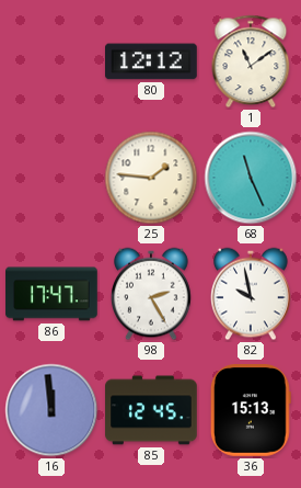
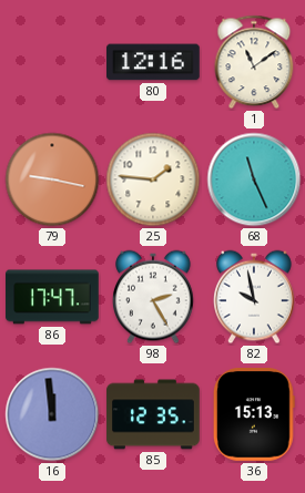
80: 12:12 -> 12:16 (154, 62)
79: none -> 9:17 (52, 179)
85: 12:45 -> 12:35 (153, 414)
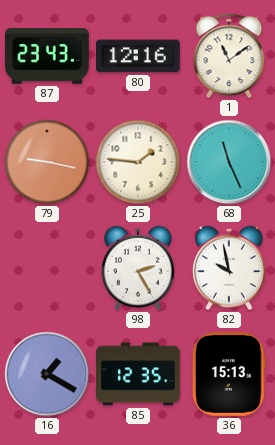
87: none -> 23:43 (47, 56)
86: 17:47 -> none (52, 297)
16: 11:59 -> 1:20 (47, 374)
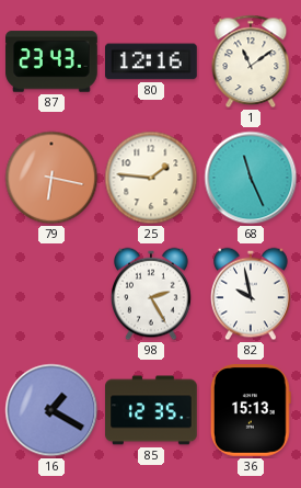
79: 9:17 -> 6:17 (51, 178)
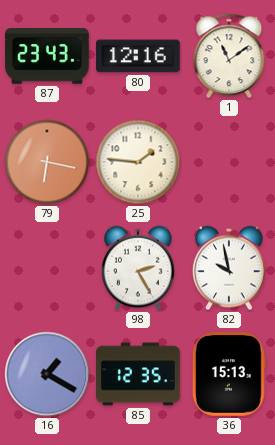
68: 11:26 -> none (251, 178)
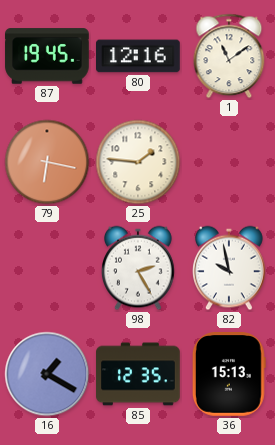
87: 23:43 -> 19:45 (47, 56)
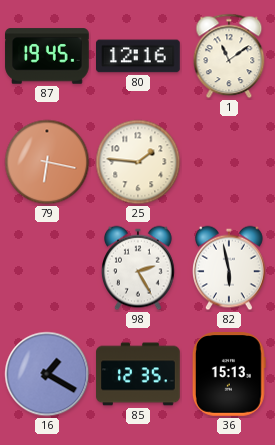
82: 9:58 -> 5:58 (230, 268)
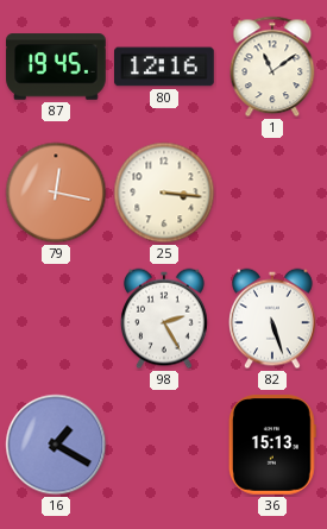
79: 6:17 -> 12:17 (56, 193)
25: 1:46 -> 3:16 (164, 193)
82: 5:58 -> 5:27 (273, 319)
85: 12:35 -> none (138, 374)
